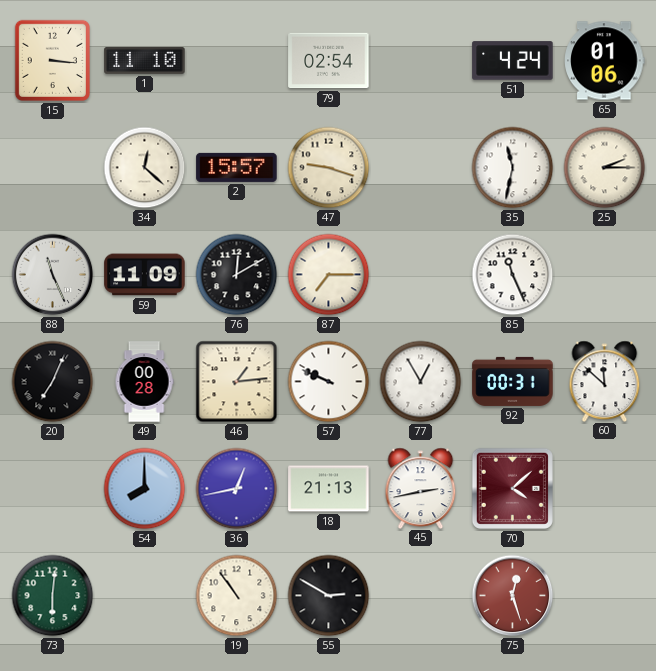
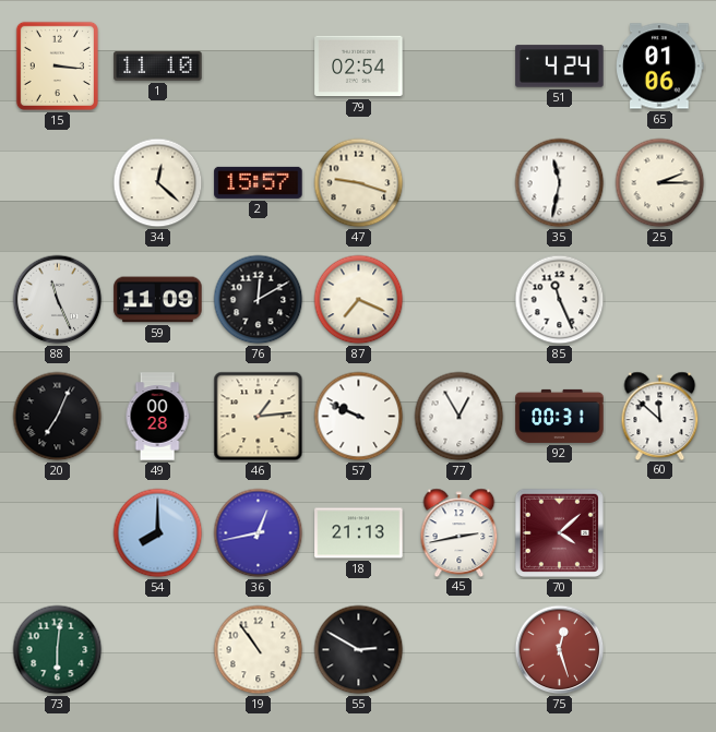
87: 7:15 -> 7:19 (359, 300)
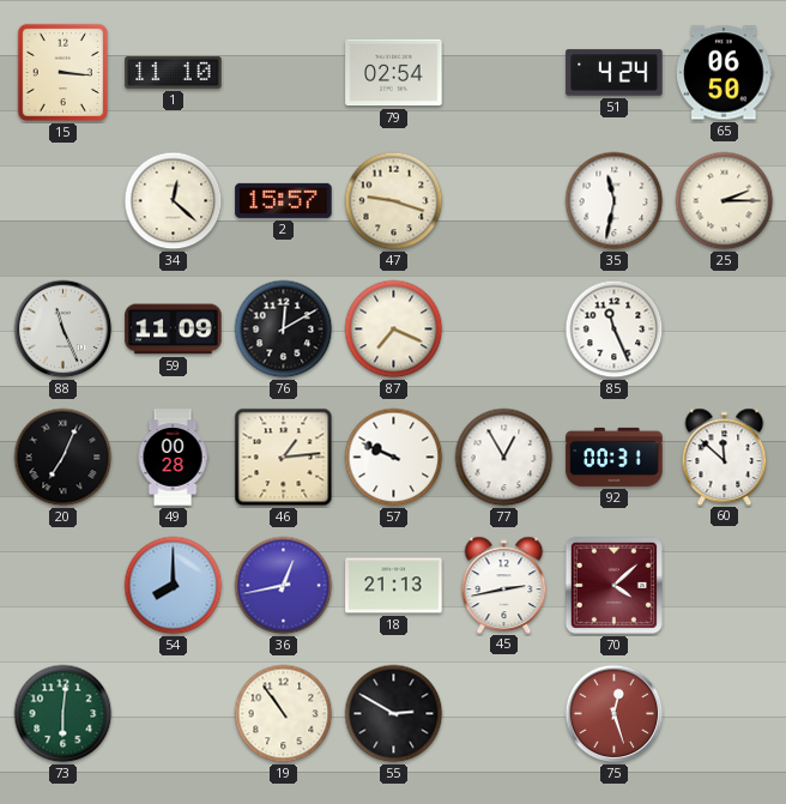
65: 01:06 -> 06:50 (725, 73)
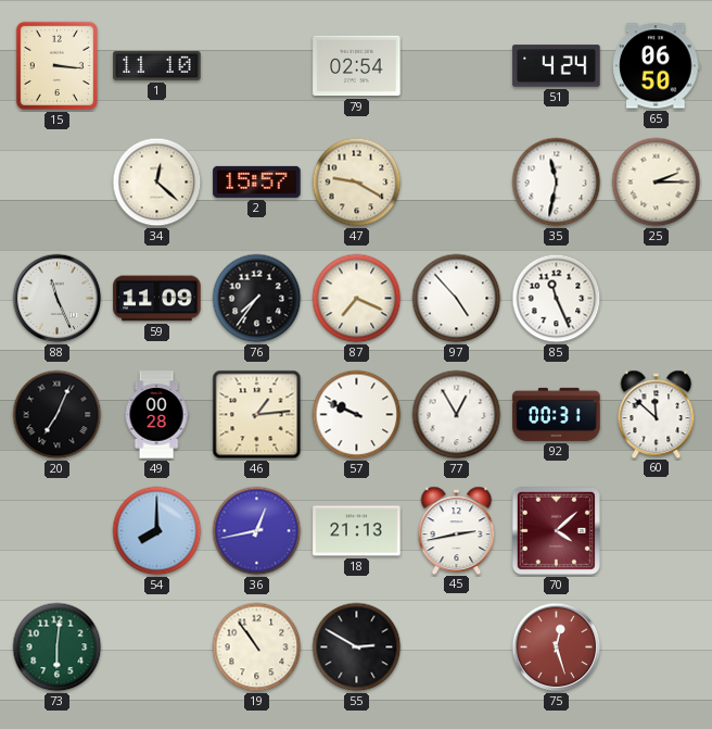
47: 9:18 -> 9:20 (357, 183)
76: 12:10 -> 7:36 (257, 299)
97: none -> 4:53 (457, 299)
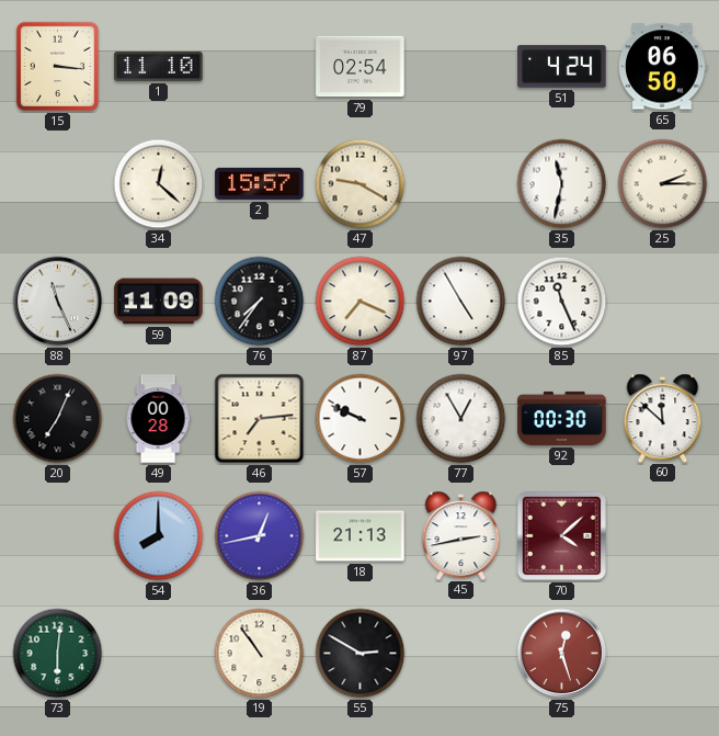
97: 4:53 -> 4:55 (461, 302)
46: 1:14 -> 7:14 (260, 419)
92: 00:31 -> 00:30 (562, 418)
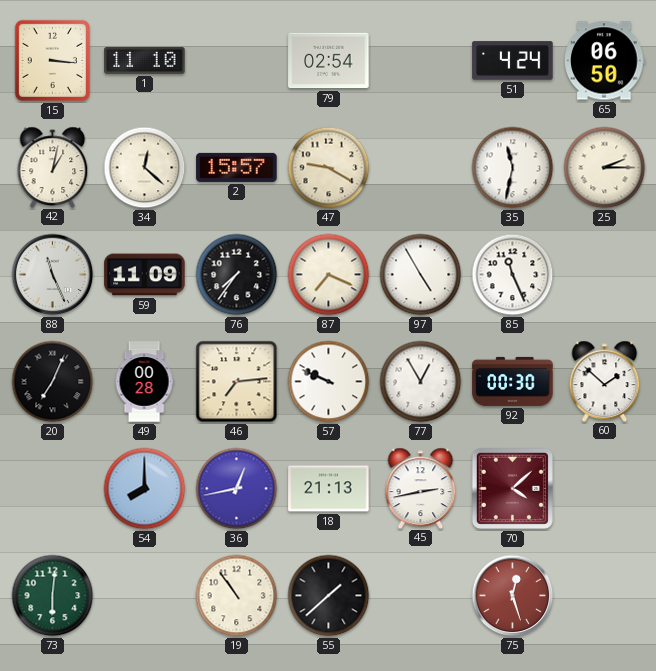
42: none -> 1:02 (53, 167)
60: 11:52 -> 1:52 (605, 381)
55: 2:50 -> 1:38 (329, 596)
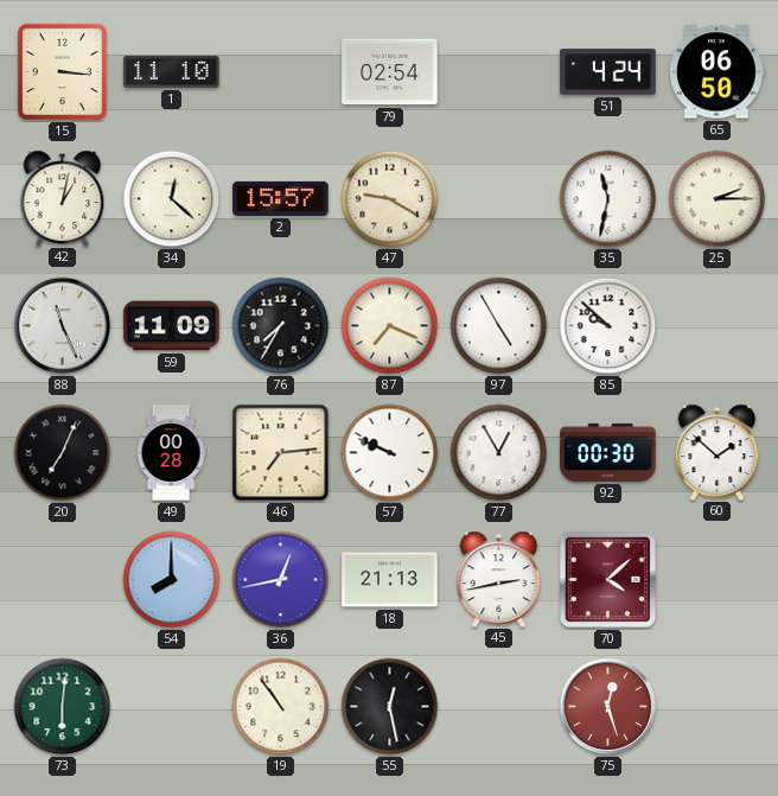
76: 7:36 -> 7:35 (281, 326)
85: 11:26 -> 9:52 (608, 326)
55: 1:38 -> 12:28 (390, 707)
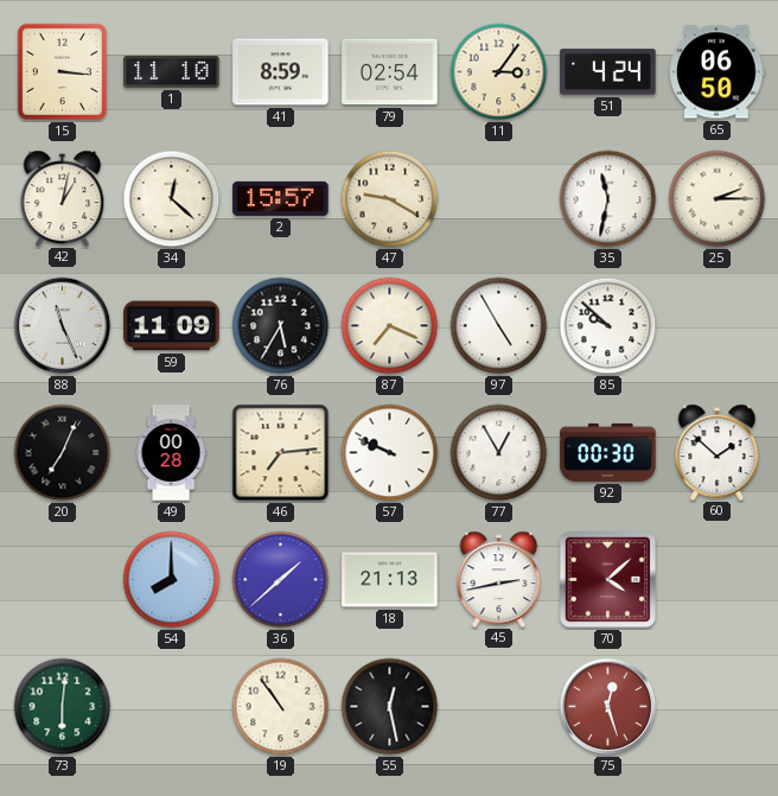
41: none -> 8:59 (281, 72)
11: none -> 3:06 (499, 72)
76: 7:35 -> 5:35 (281, 326)
36: 12:43 -> 1:38 (281, 580)
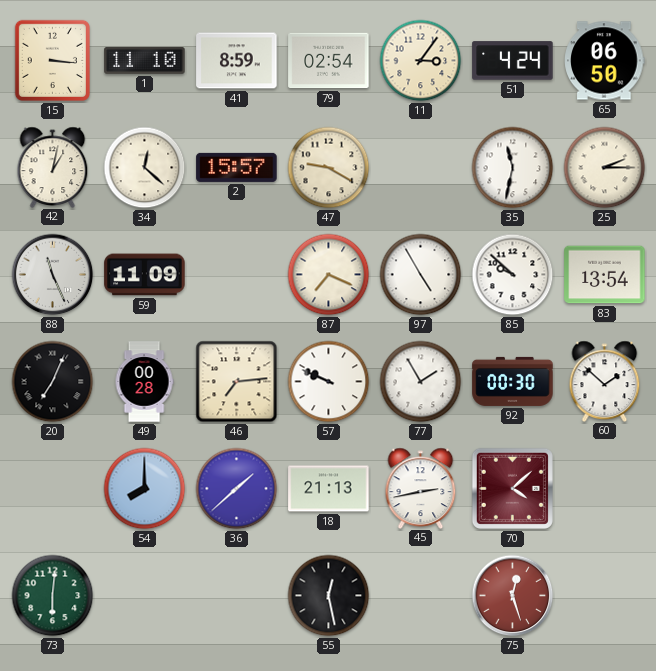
76: 5:35 -> none (281, 326)
83: none -> 13:54 (605, 275)
77: 12:55 -> 1:55 (421, 382)
19: 10:54 -> none (281, 707)
